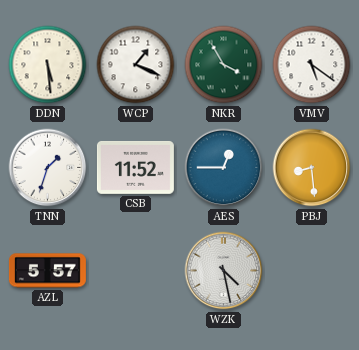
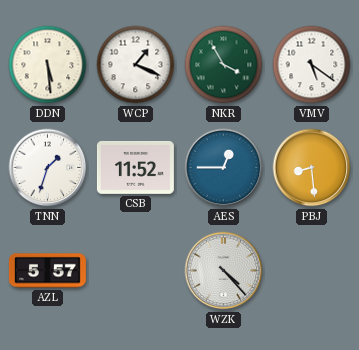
WZK: 4:28 -> 4:23 (224, 271)
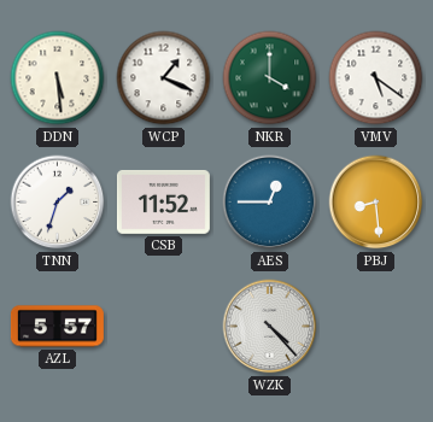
NKR: 3:55 -> 4:00 (270, 78)
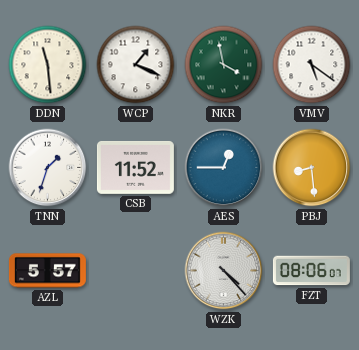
DDN: 5:29 -> 11:29 (48, 65)
NKR: 4:00 -> 3:58 (224, 65)
FZT: none -> 08:06 (311, 271)
